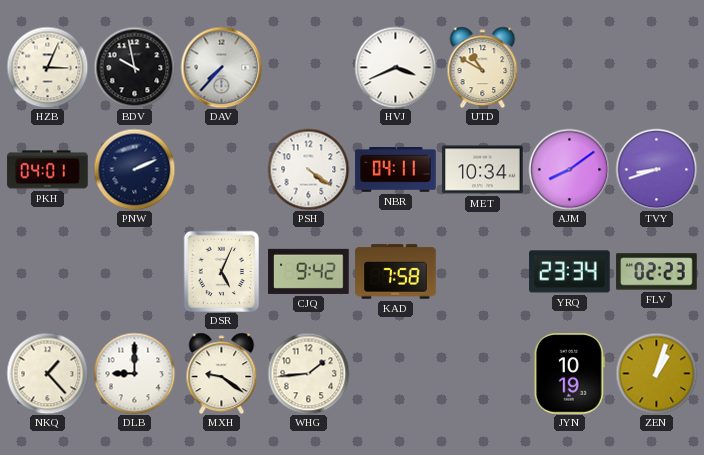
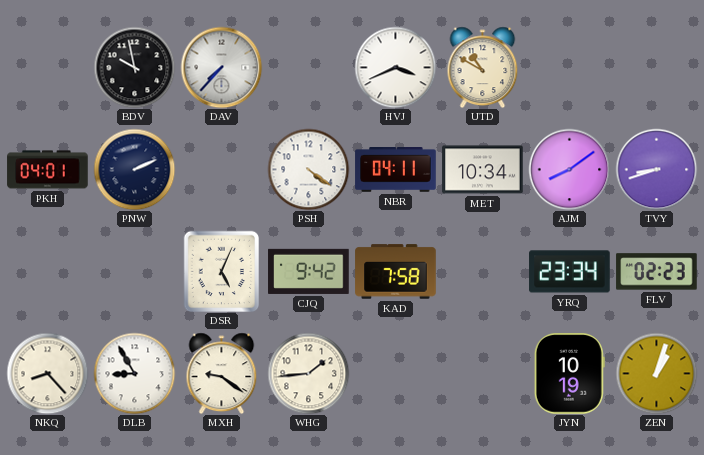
HZB: 3:04 -> none (47, 67)
NKQ: 1:23 -> 8:23 (47, 373)
DLB: 9:00 -> 8:55 (134, 373)
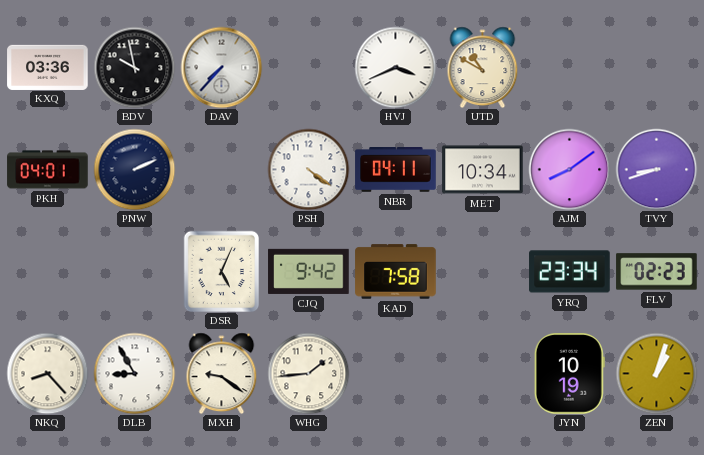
KXQ: none -> 03:36 (48, 67)
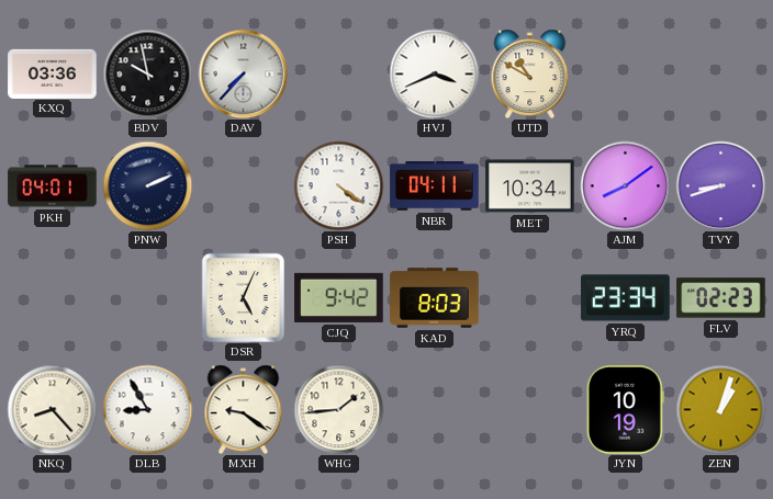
KAD: 7:58 -> 8:03 (435, 298)
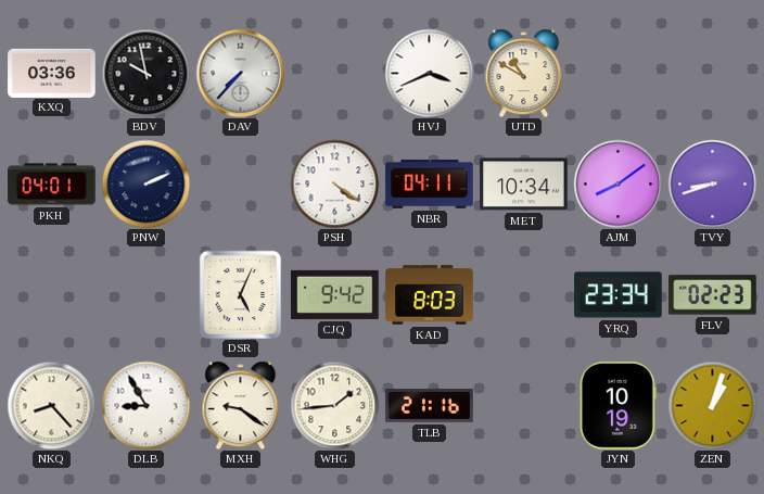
TLB: none -> 21:16 (430, 406)
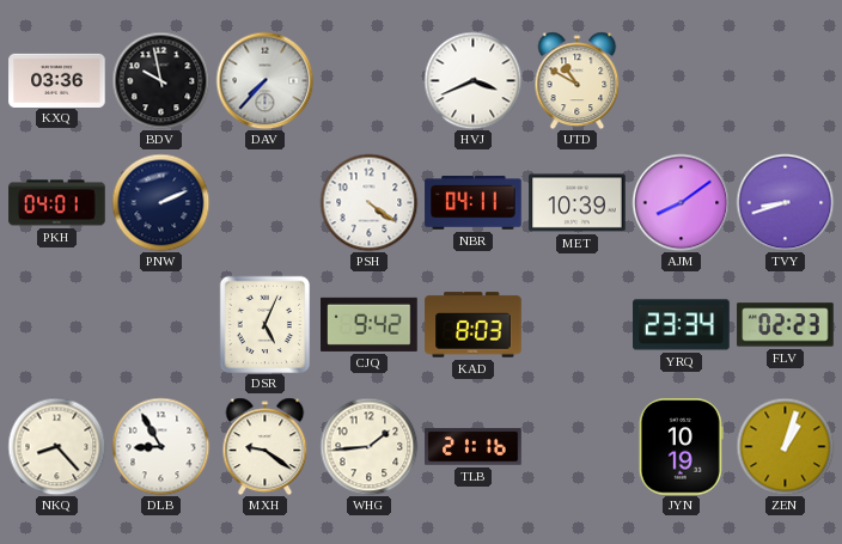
MET: 10:34 -> 10:39 (578, 203)
